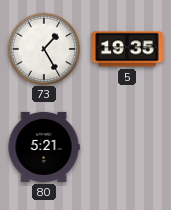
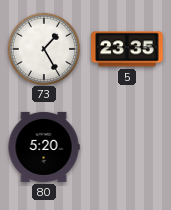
5: 19:35 -> 23:35 (127, 49)
80: 5:21 -> 5:20 (44, 147)
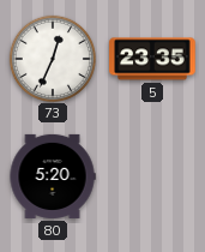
73: 1:25 -> 12:34 (52, 58)
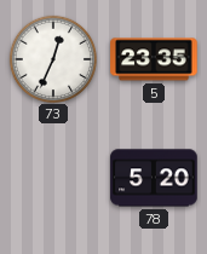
80: 5:20 -> none (53, 176)
78: none -> 5:20 (154, 178)
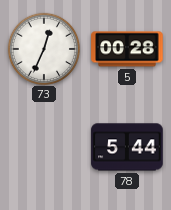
5: 23:35 -> 00:28 (127, 49)
78: 5:20 -> 5:44 (127, 147)
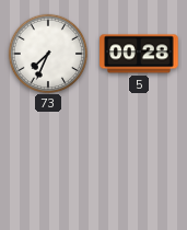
73: 12:34 -> 7:34 (47, 53)
78: 5:44 -> none (127, 147)
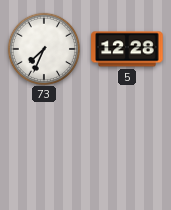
5: 00:28 -> 12:28 (127, 49)
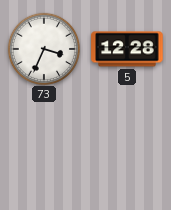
73: 7:34 -> 3:34 (43, 48)
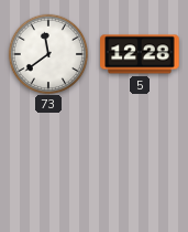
73: 3:34 -> 11:39 (47, 53)
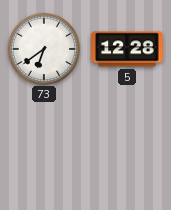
73: 11:39 -> 6:39 (43, 48)
